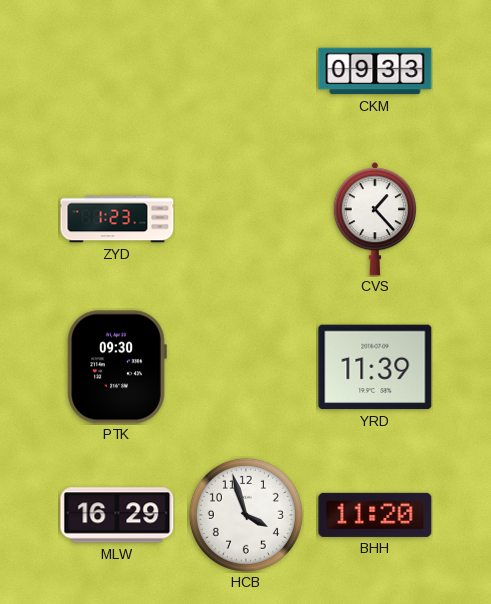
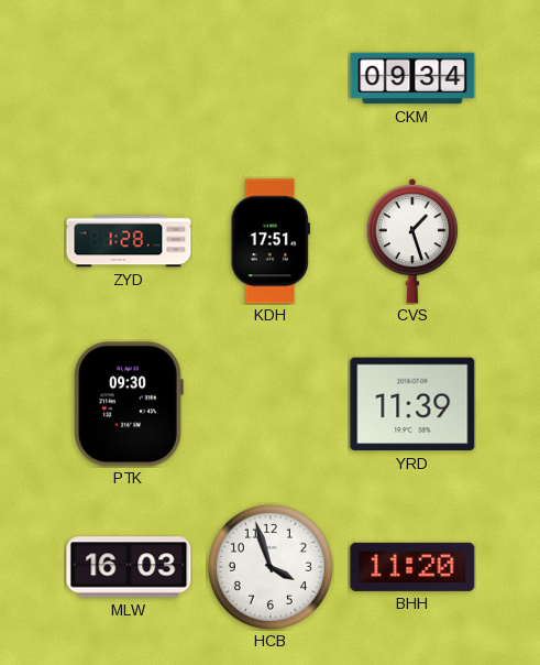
CKM: 09:33 -> 09:34 (412, 78)
ZYD: 1:23 -> 1:28 (129, 241)
KDH: none -> 17:51 (271, 241)
CVS: 1:23 -> 1:27 (411, 241)
MLW: 16:29 -> 16:03 (129, 567)
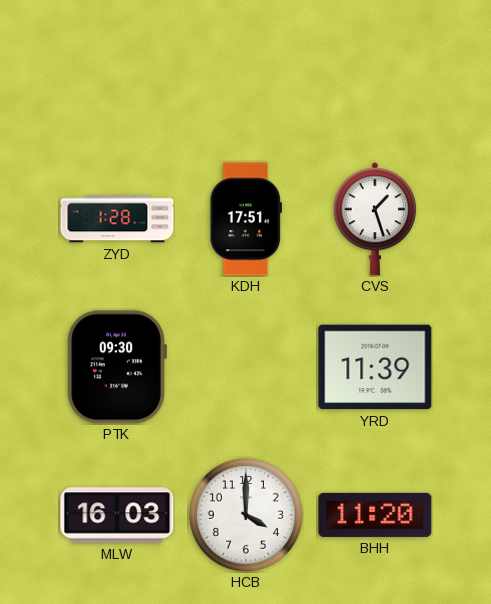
CKM: 09:34 -> none (412, 78)
HCB: 3:57 -> 4:00 (246, 515)
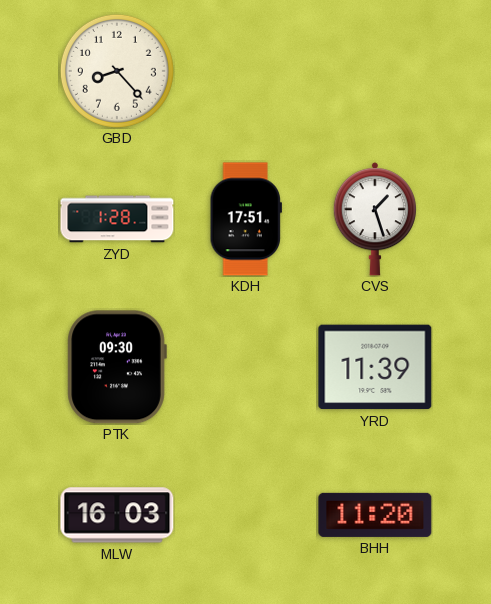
GBD: none -> 8:23 (117, 71)
HCB: 4:00 -> none (246, 515)
